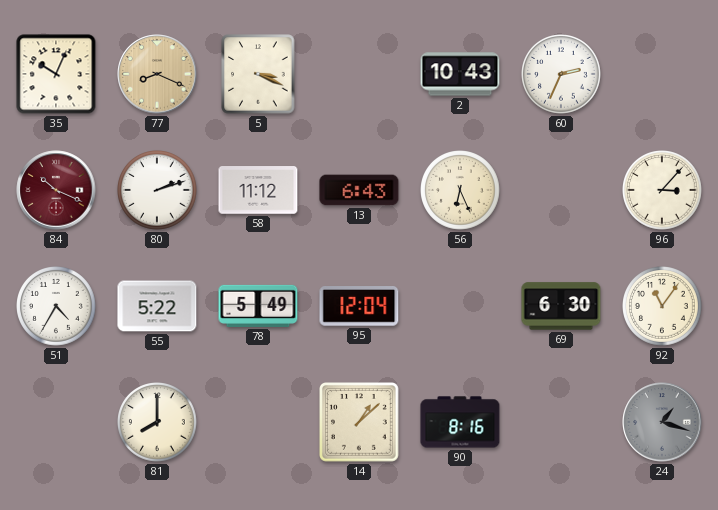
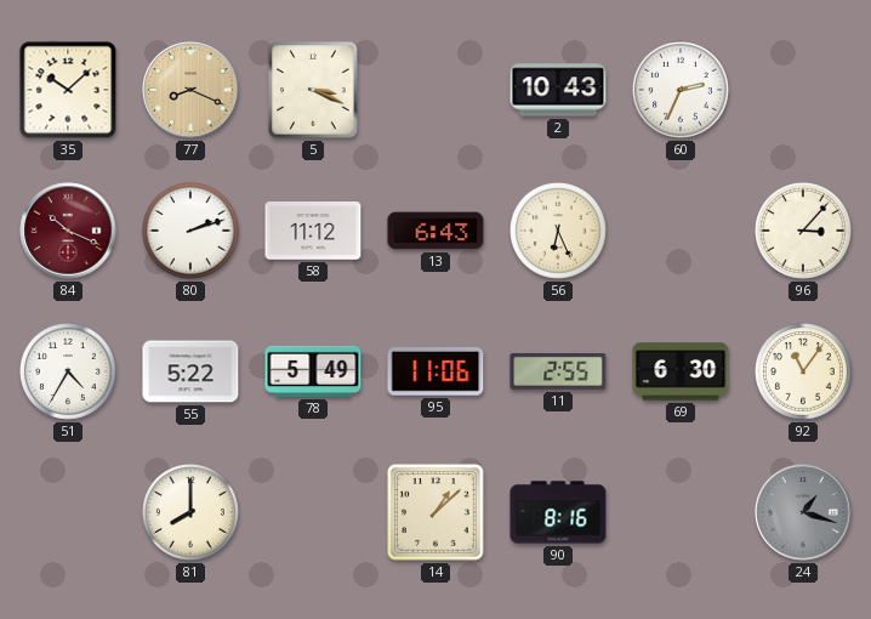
35: 10:04 -> 10:08 (68, 90)
95: 12:04 -> 11:06 (435, 373)
11: none -> 2:55 (558, 371)
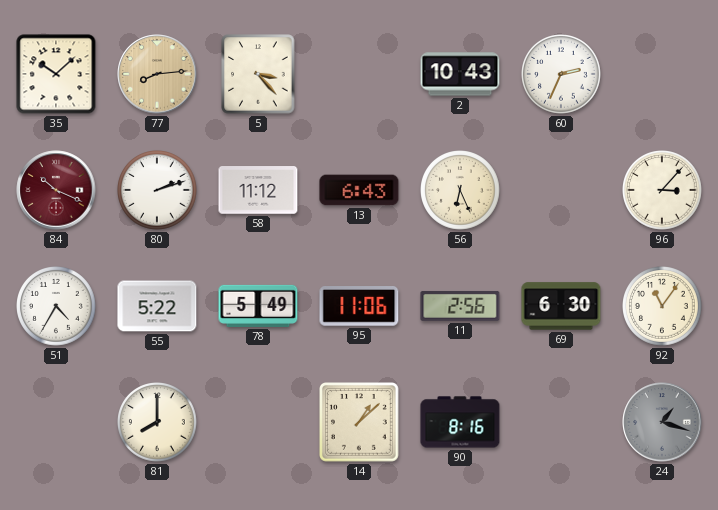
77: 8:19 -> 8:14 (157, 74)
5: 3:19 -> 3:23 (258, 74)
11: 2:55 -> 2:56 (460, 306)
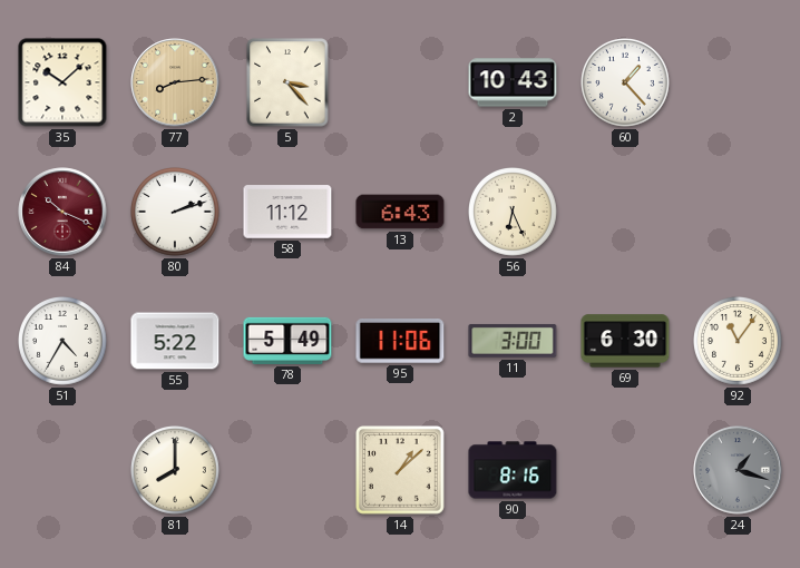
60: 2:34 -> 1:23 (626, 84)
96: 3:07 -> none (663, 191)
11: 2:56 -> 3:00 (513, 341)
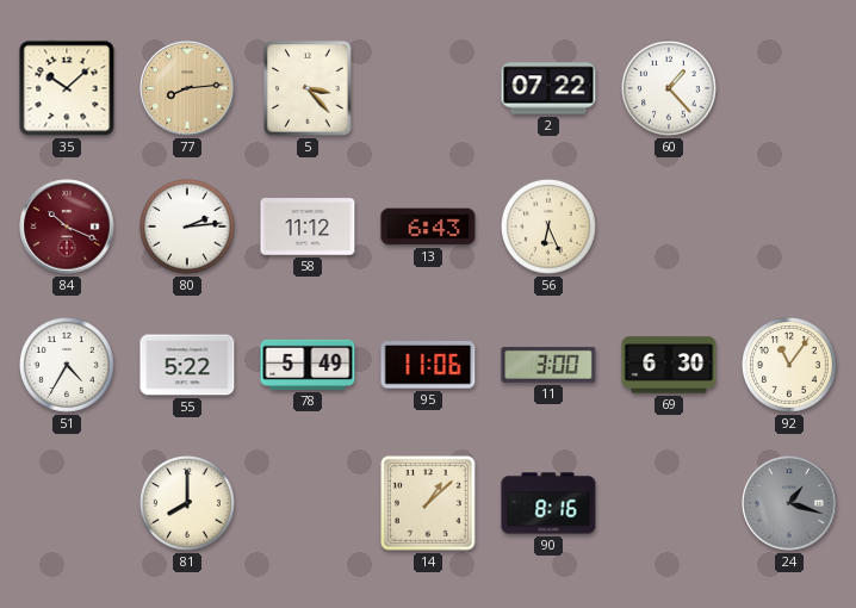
2: 10:43 -> 07:22 (548, 88)
80: 2:12 -> 2:14 (188, 228)
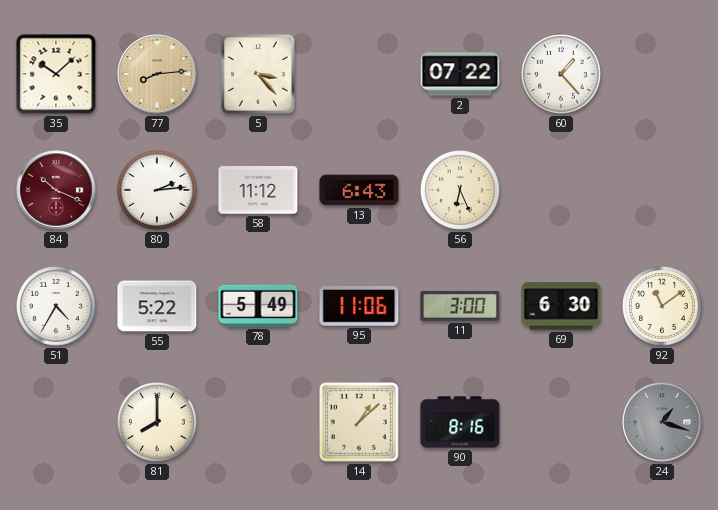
92: 11:06 -> 11:09 (663, 307)
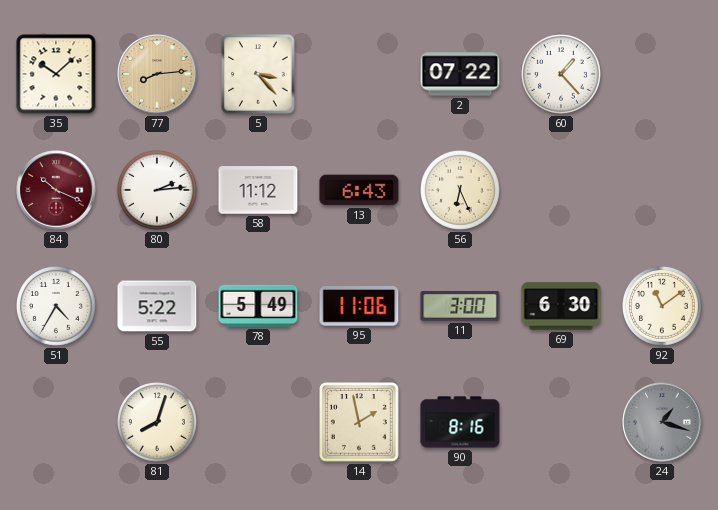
81: 8:00 -> 8:03 (158, 423)
14: 1:08 -> 1:58 (360, 423)
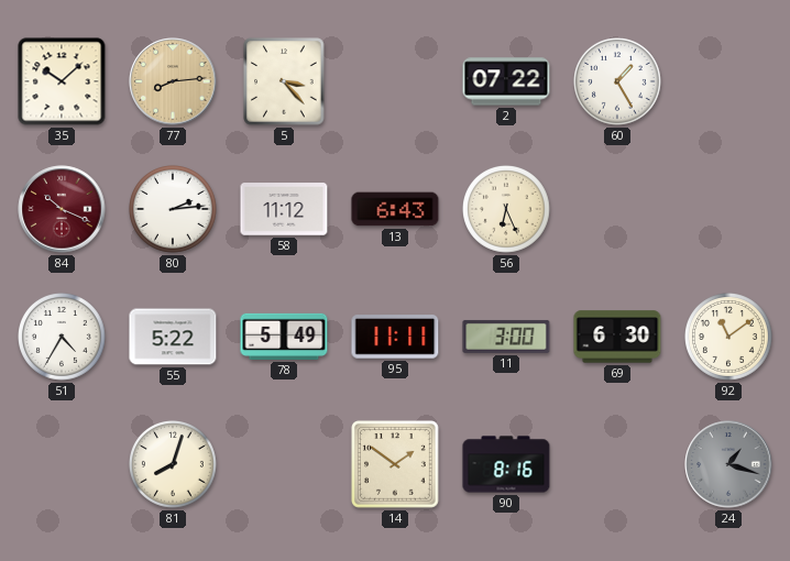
60: 1:23 -> 1:25 (618, 82)
95: 11:06 -> 11:11 (395, 338)
14: 1:58 -> 1:51 (396, 465)
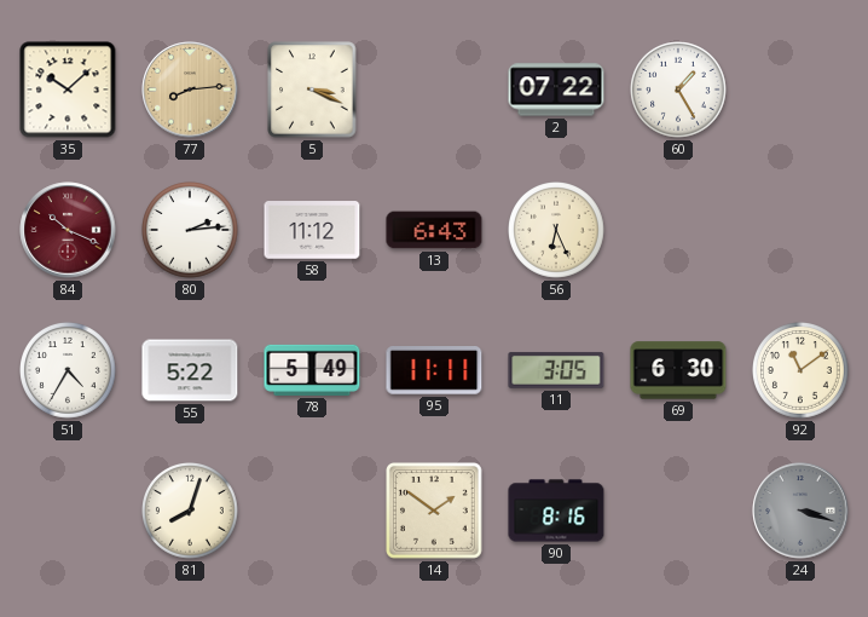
5: 3:23 -> 3:19 (312, 90)
11: 3:00 -> 3:05 (556, 370)
24: 1:18 -> 3:18 (800, 511)
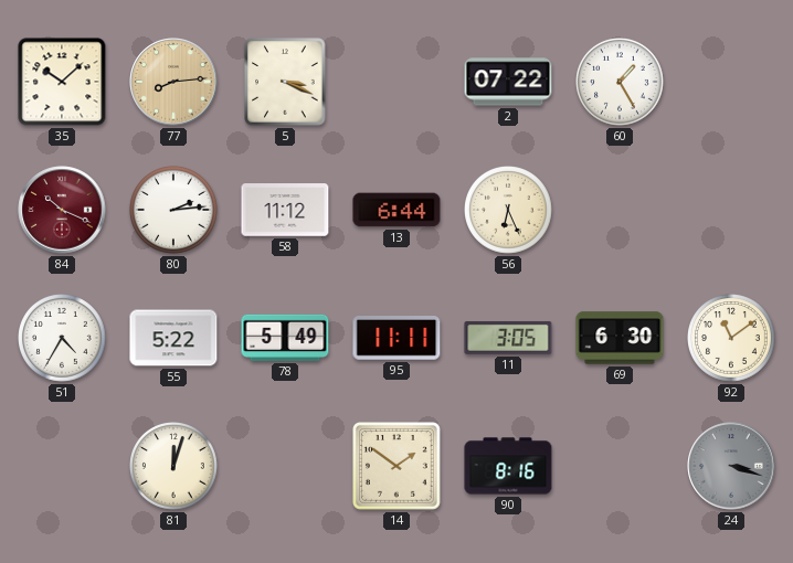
13: 6:43 -> 6:44 (396, 210)
81: 8:03 -> 12:03 (175, 467)
